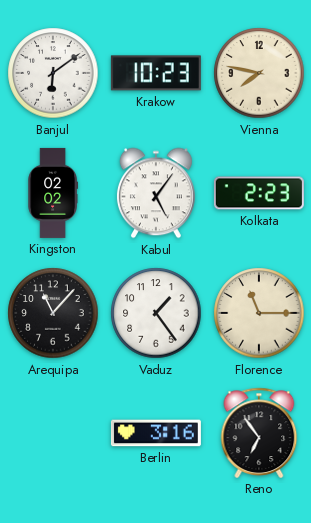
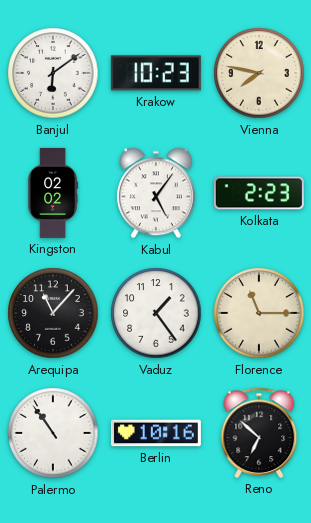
Palermo: none -> 10:54 (53, 433)
Berlin: 3:16 -> 10:16 (156, 433)
Reno: 6:54 -> 6:52 (259, 433)
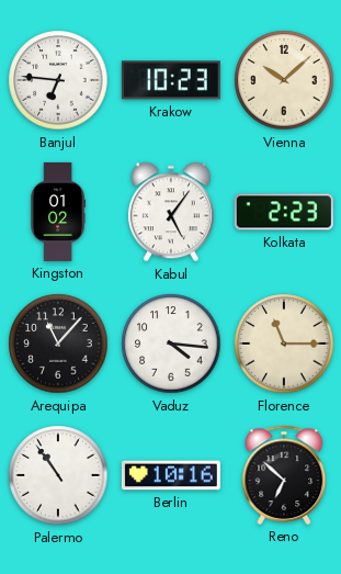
Banjul: 6:09 -> 6:46 (58, 80)
Vienna: 7:47 -> 10:08 (284, 80)
Kingston: 02:02 -> 01:02 (57, 212)
Vaduz: 1:24 -> 4:16 (171, 344)
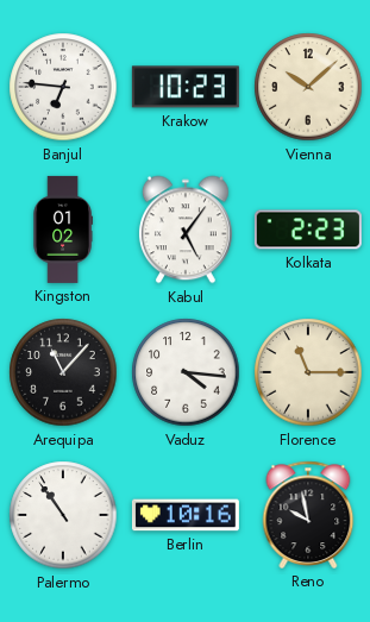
Reno: 6:52 -> 9:58 (308, 515)
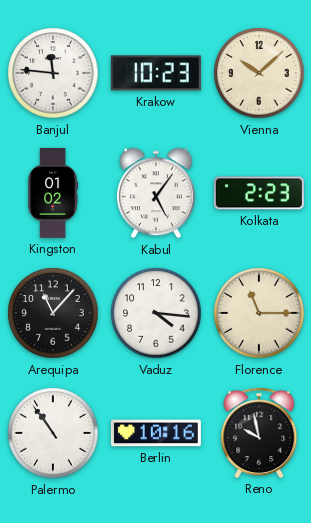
Banjul: 6:46 -> 11:46 (53, 73)
